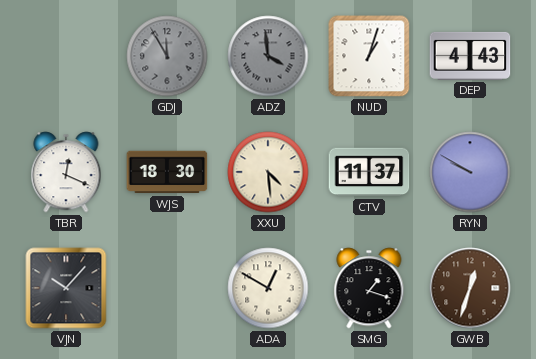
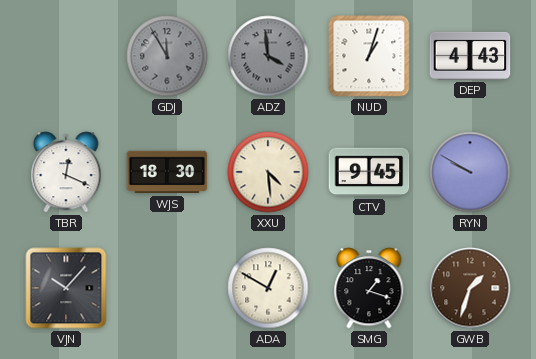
CTV: 11:37 -> 9:45 (369, 172)
GWB: 12:33 -> 1:33 (470, 288)
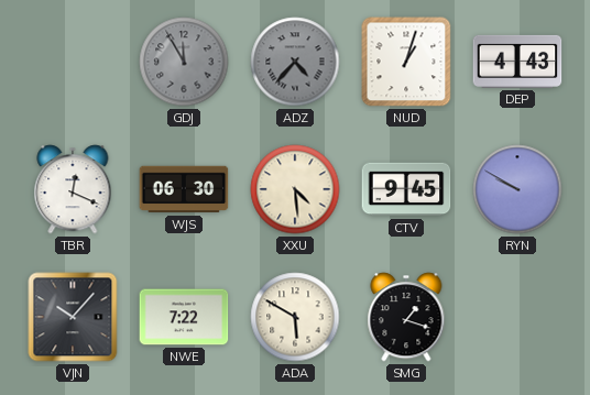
ADZ: 3:59 -> 4:37 (295, 62)
WJS: 18:30 -> 06:30 (184, 189)
NWE: none -> 7:22 (184, 317)
ADA: 12:50 -> 5:50 (295, 317)
GWB: 1:33 -> none (470, 288)
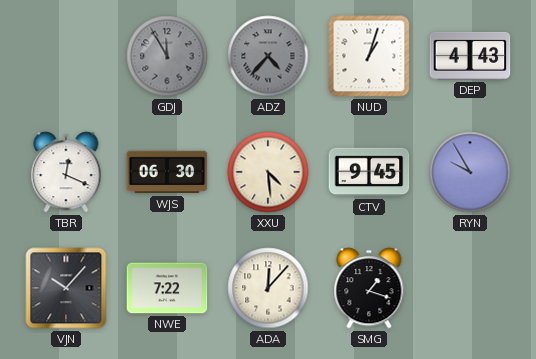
RYN: 9:50 -> 9:55 (470, 172)
ADA: 5:50 -> 12:07 (268, 288)
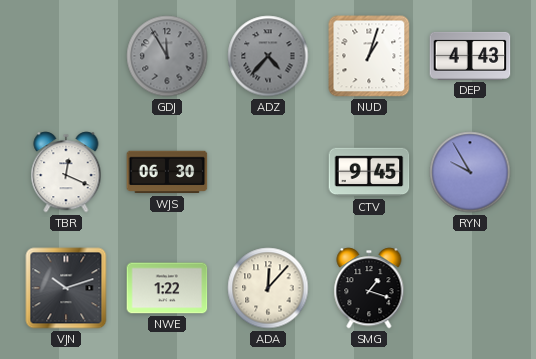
XXU: 4:29 -> none (268, 172)
VJN: 10:07 -> 10:12 (66, 288)
NWE: 7:22 -> 1:22 (167, 288)
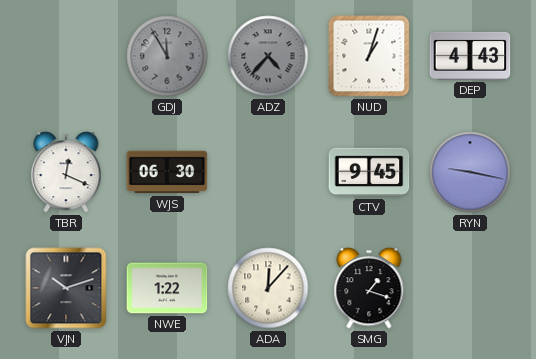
RYN: 9:55 -> 9:17 (470, 172)
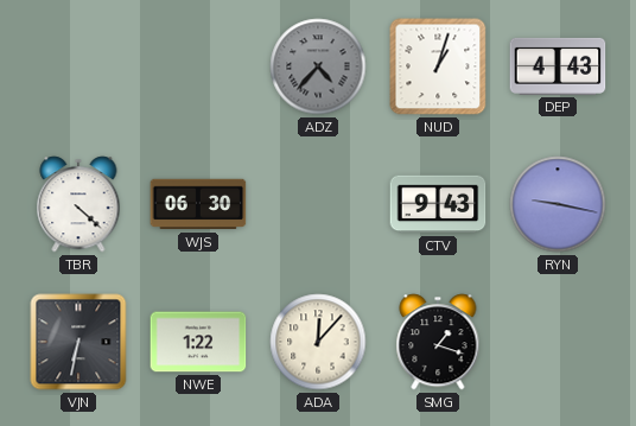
GDJ: 11:55 -> none (167, 56)
TBR: 12:19 -> 4:22 (78, 204)
CTV: 9:45 -> 9:43 (438, 204)
VJN: 10:12 -> 6:32 (78, 342)
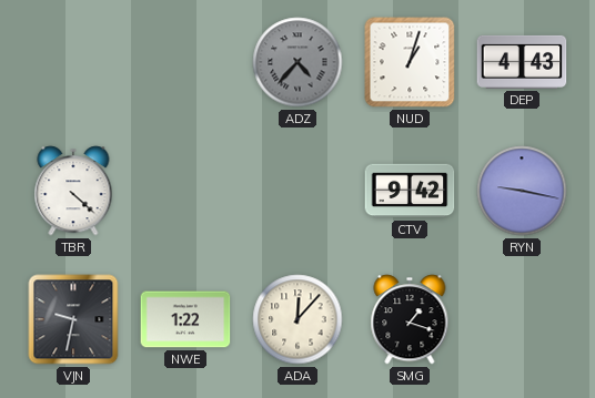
WJS: 06:30 -> none (198, 204)
CTV: 9:43 -> 9:42 (410, 191)
VJN: 6:32 -> 9:32 (73, 319)
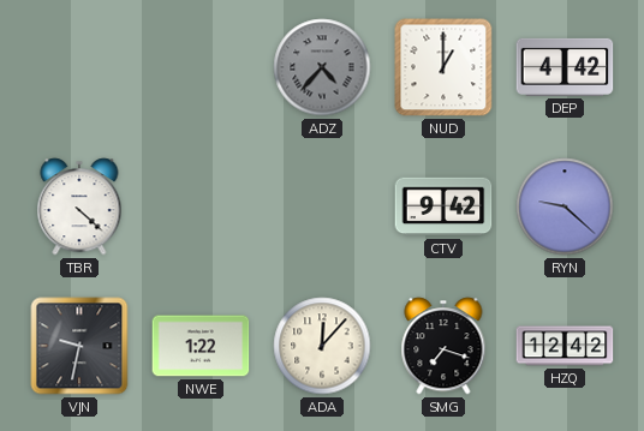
NUD: 1:03 -> 1:00 (443, 67)
DEP: 4:43 -> 4:42 (565, 67)
RYN: 9:17 -> 9:22 (565, 206)
SMG: 1:18 -> 7:18 (443, 346)
HZQ: none -> 12:42 (565, 346)
